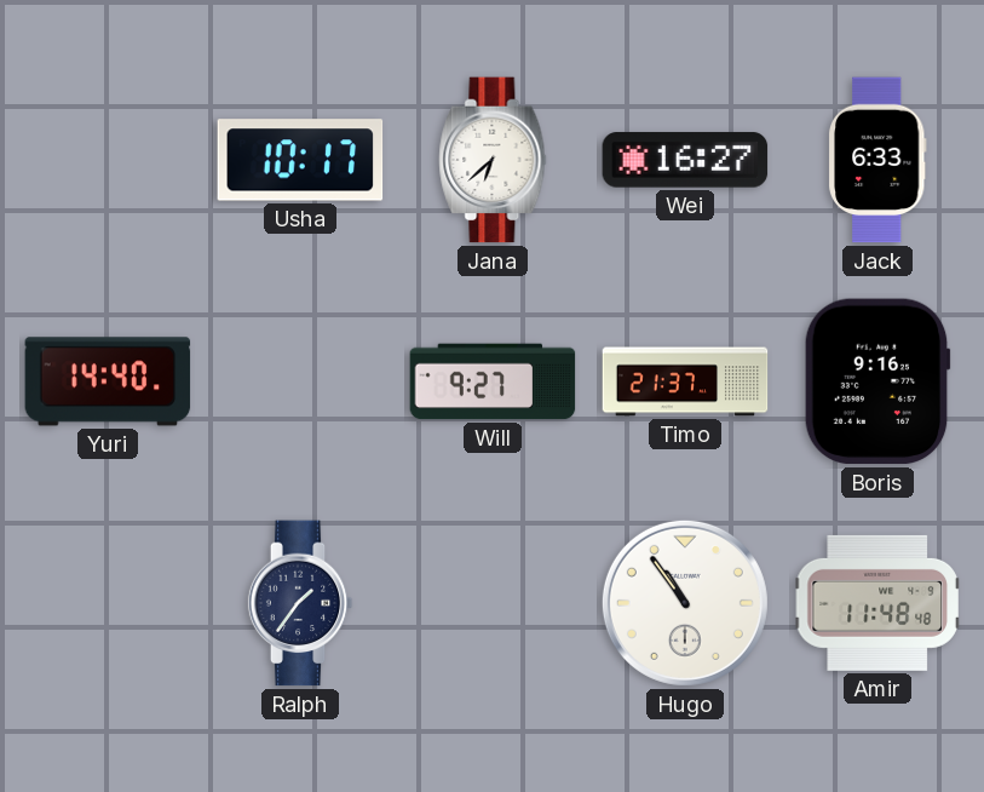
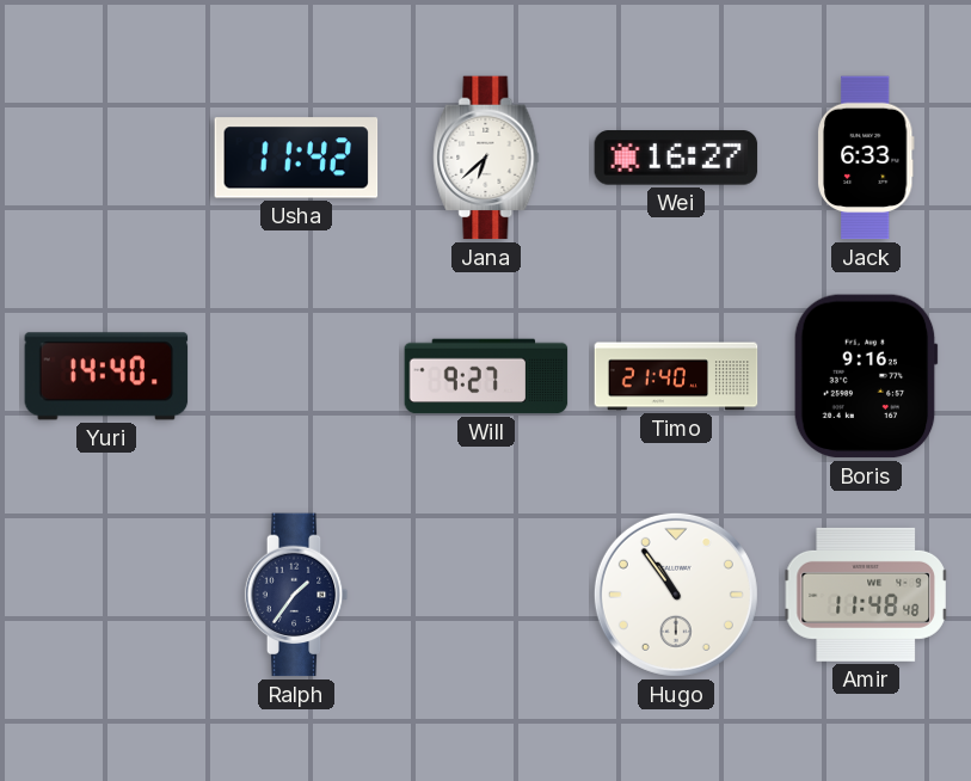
Usha: 10:17 -> 11:42 (296, 158)
Timo: 21:37 -> 21:40 (676, 376)
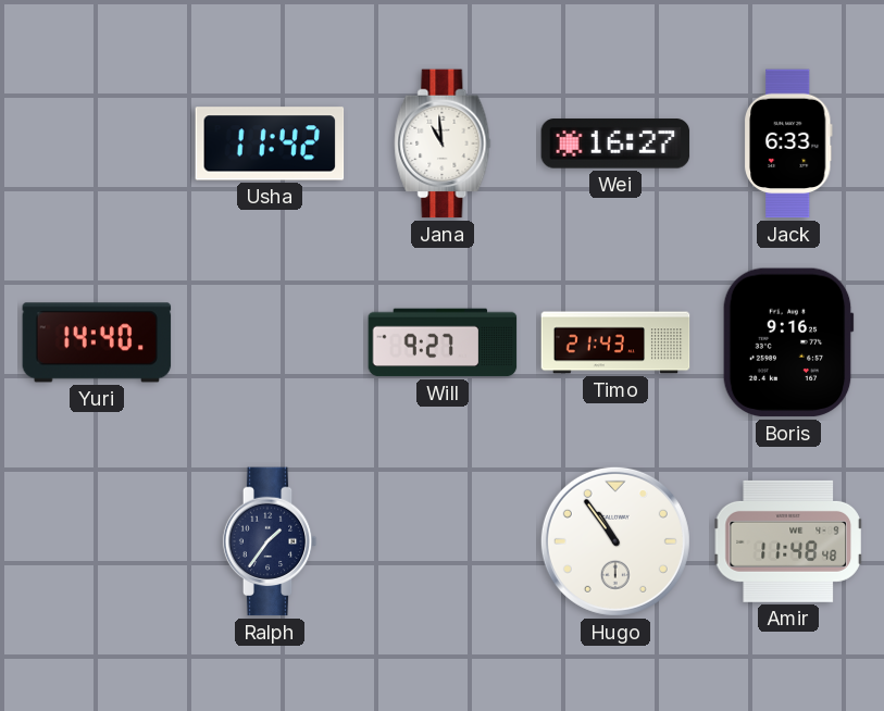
Jana: 6:38 -> 10:59 (443, 144)
Timo: 21:40 -> 21:43 (615, 342)
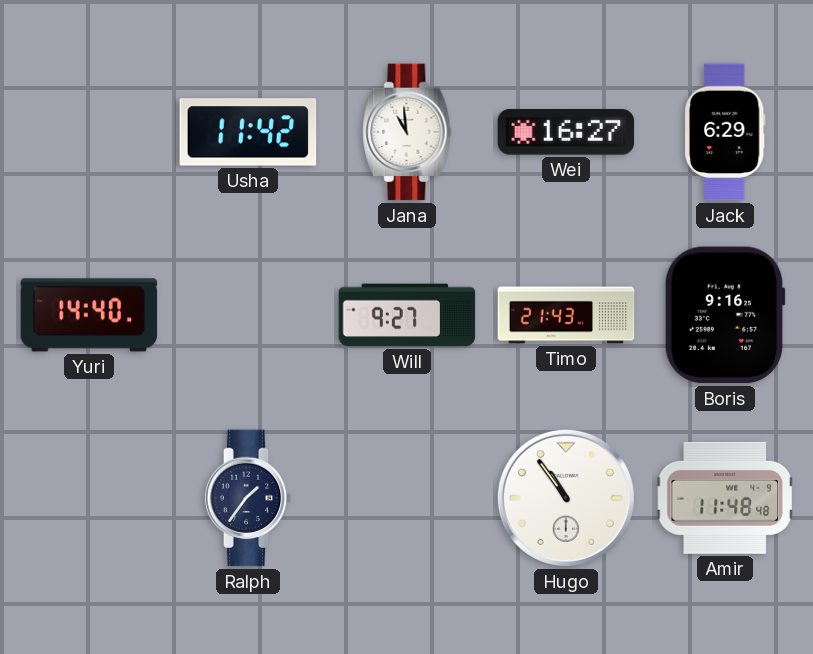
Jack: 6:33 -> 6:29 (725, 132)
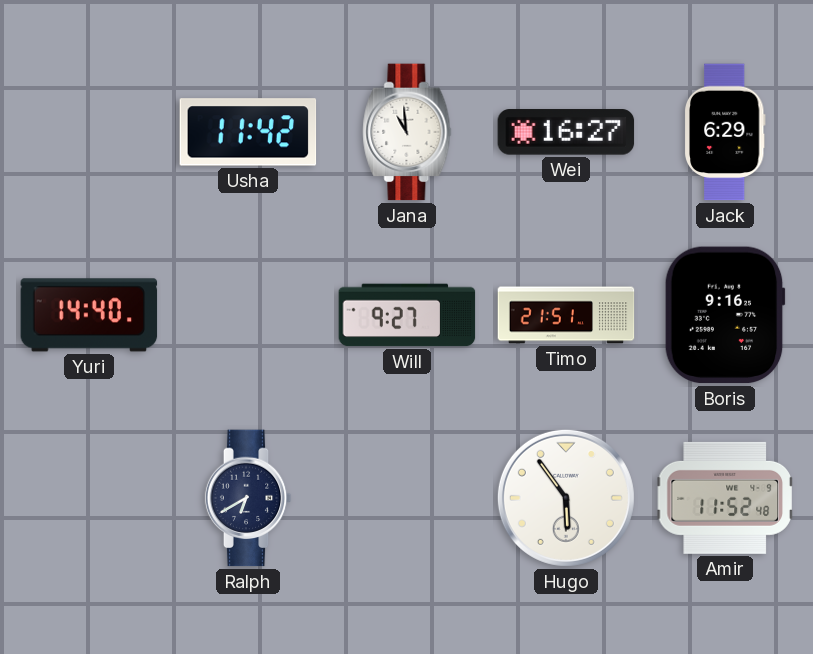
Timo: 21:43 -> 21:51 (566, 315)
Ralph: 1:36 -> 6:40 (248, 498)
Hugo: 10:54 -> 5:54 (566, 498)
Amir: 11:48 -> 11:52 (725, 498)
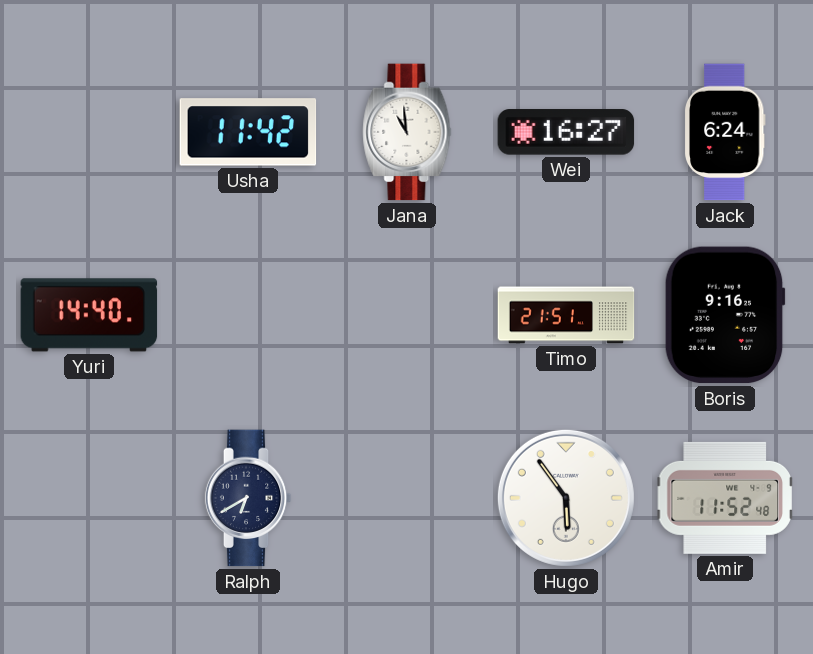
Jack: 6:29 -> 6:24 (725, 132)
Will: 9:27 -> none (407, 315)
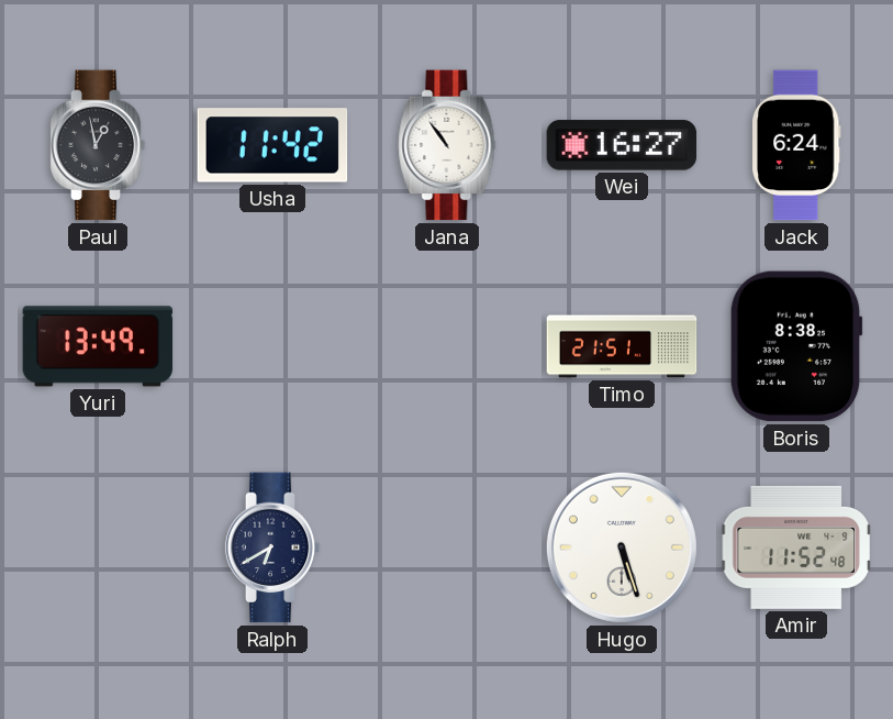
Paul: none -> 12:58 (98, 145)
Jana: 10:59 -> 10:54 (447, 145)
Yuri: 14:40 -> 13:49 (98, 346)
Boris: 9:16 -> 8:38 (796, 346)
Hugo: 5:54 -> 5:27 (622, 547)
